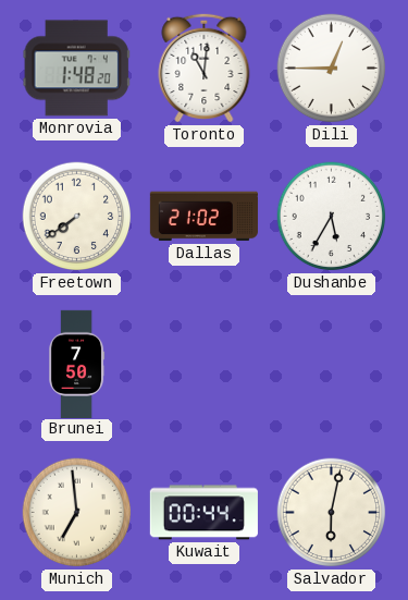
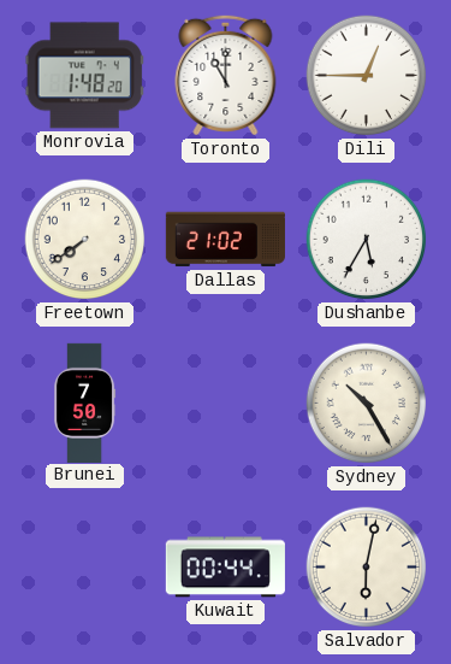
Toronto: 11:01 -> 11:00 (226, 75)
Sydney: none -> 10:25 (367, 404)
Munich: 6:59 -> none (77, 513)
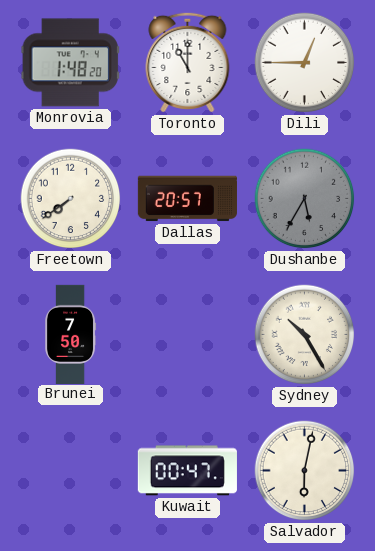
Dallas: 21:02 -> 20:57 (187, 199)
Dushanbe dial: white -> grey (305, 199)
Kuwait: 00:44 -> 00:47 (187, 471)
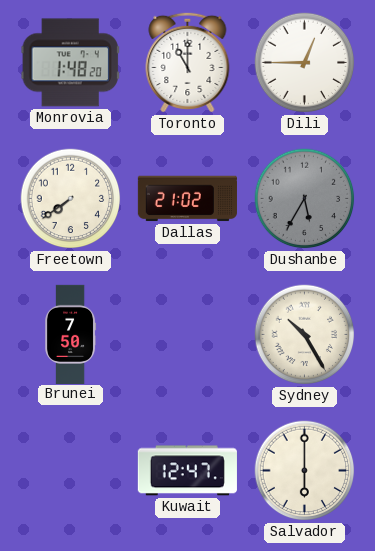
Dallas: 20:57 -> 21:02 (187, 199)
Kuwait: 00:47 -> 12:47 (187, 471)
Salvador: 6:02 -> 6:00 (305, 471)
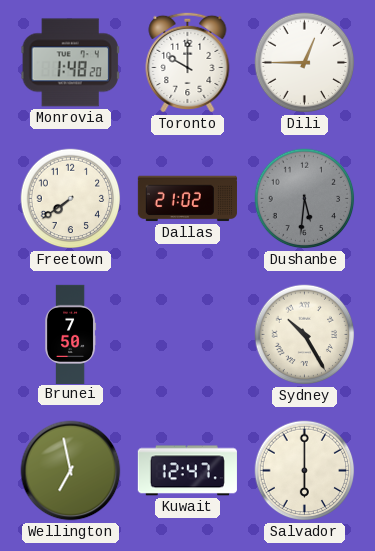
Toronto: 11:00 -> 10:00 (188, 62)
Dushanbe: 5:35 -> 5:31 (305, 199)
Wellington: none -> 6:58 (71, 471)
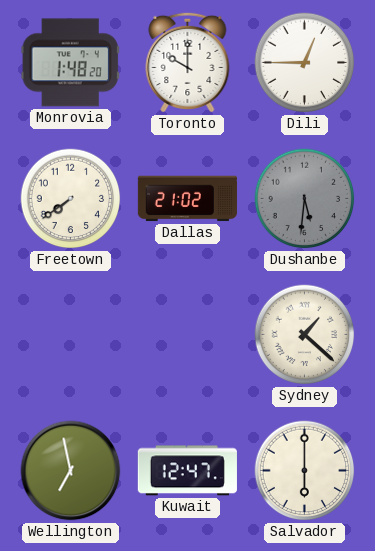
Brunei: 7:50 -> none (71, 334)
Sydney: 10:25 -> 1:22 (305, 335)
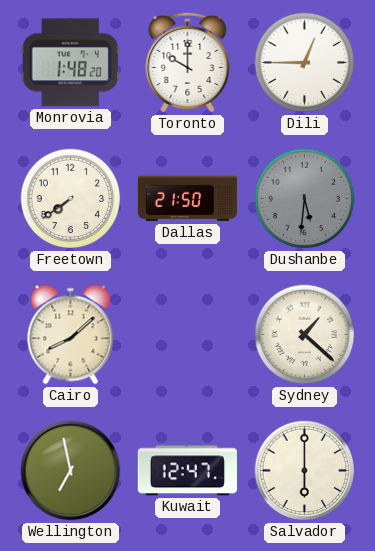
Dallas: 21:02 -> 21:50 (187, 199)
Cairo: none -> 8:08 (71, 335)
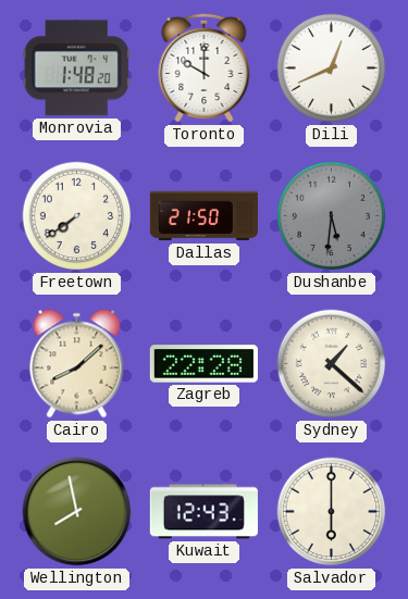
Dili: 12:45 -> 12:41 (332, 68)
Zagreb: none -> 22:28 (203, 364)
Wellington: 6:58 -> 7:58 (77, 512)
Kuwait: 12:47 -> 12:43 (203, 512)
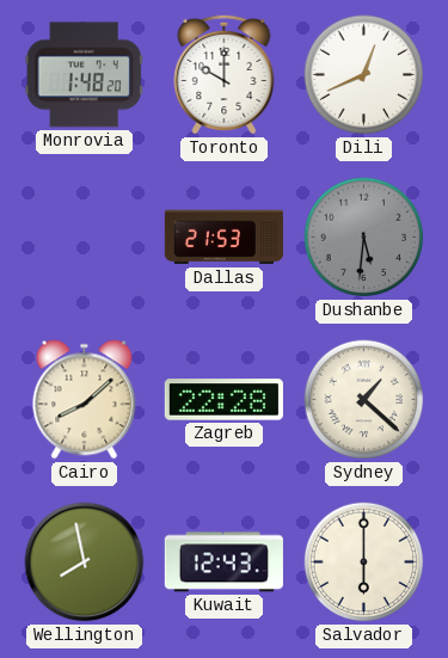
Freetown: 7:39 -> none (77, 216)
Dallas: 21:50 -> 21:53 (223, 238)
